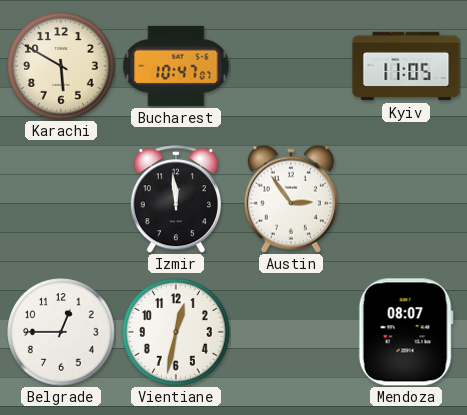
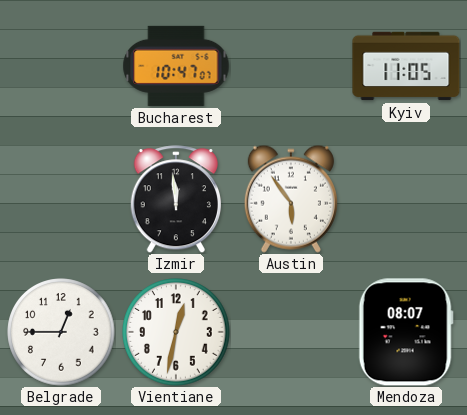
Karachi: 5:50 -> none (61, 66)
Austin: 2:54 -> 5:54 (291, 199)
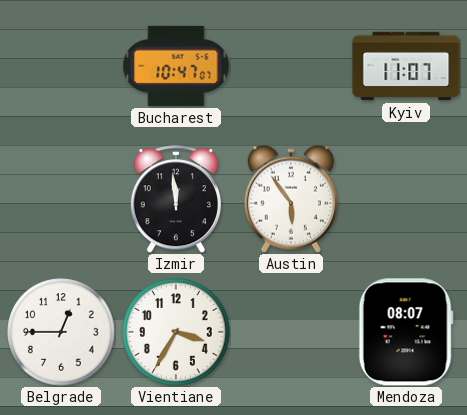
Kyiv: 11:05 -> 11:07 (406, 66)
Vientiane: 12:32 -> 3:35 (176, 332)
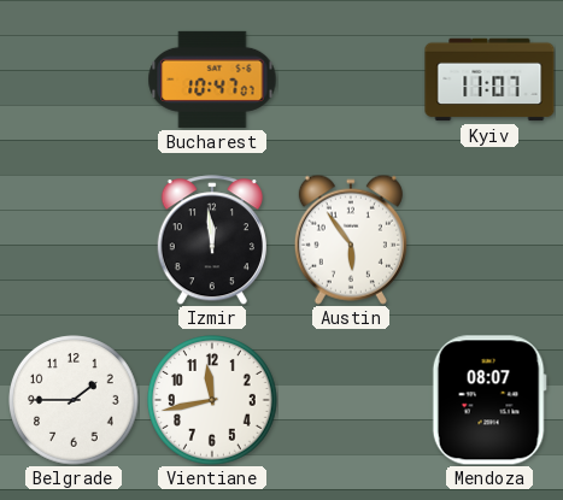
Belgrade: 12:45 -> 1:45 (74, 400)
Vientiane: 3:35 -> 11:43 (212, 400)
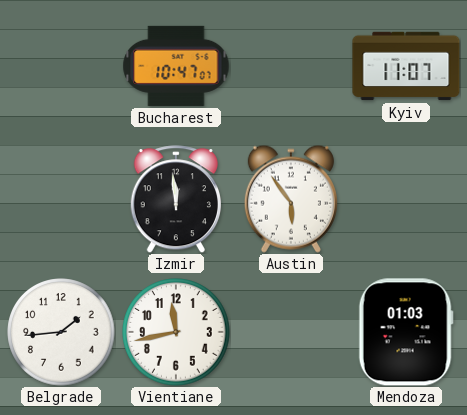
Belgrade: 1:45 -> 1:44 (61, 332)
Mendoza: 08:07 -> 01:03 (406, 332)
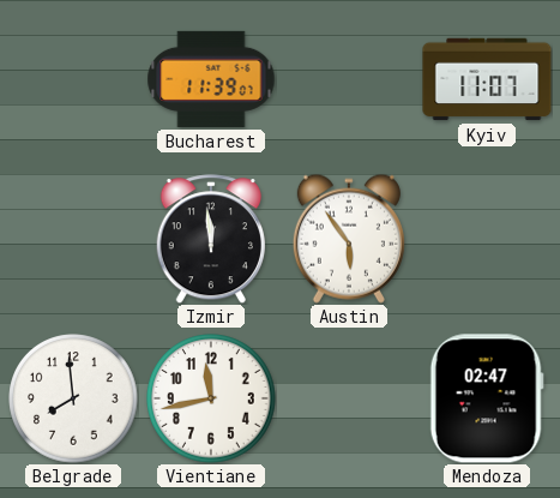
Bucharest: 10:47 -> 11:39 (211, 79)
Belgrade: 1:44 -> 7:59 (73, 398)
Mendoza: 01:03 -> 02:47 (487, 398)
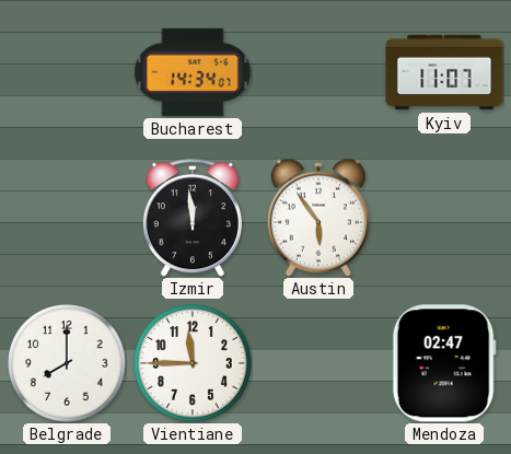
Bucharest: 11:39 -> 14:34 (193, 72)
Belgrade: 7:59 -> 8:00 (67, 363)
Vientiane: 11:43 -> 11:45 (193, 363)
